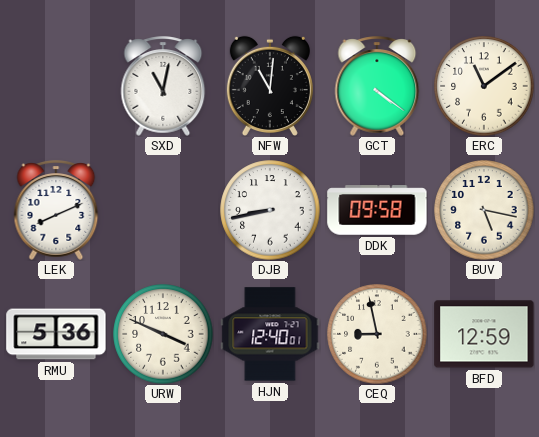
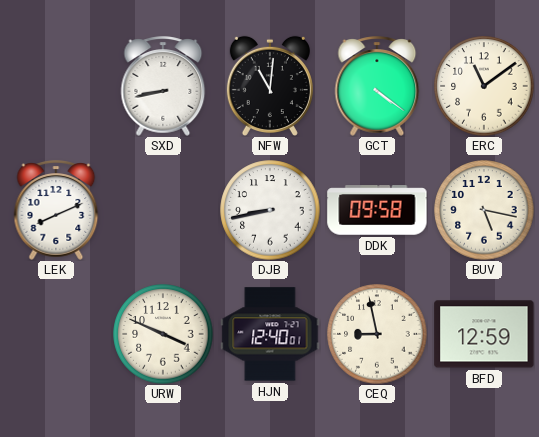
SXD: 11:02 -> 8:43 (163, 86)
RMU: 5:36 -> none (56, 334)
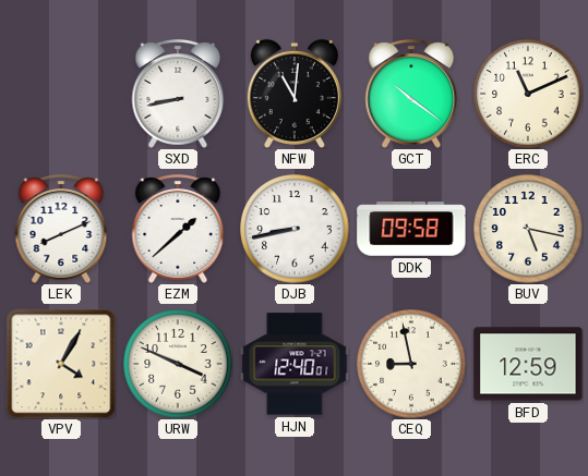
GCT: 4:21 -> 10:21 (411, 94)
ERC: 11:09 -> 11:11 (528, 94)
EZM: none -> 1:38 (178, 229)
VPV: none -> 4:05 (61, 364)
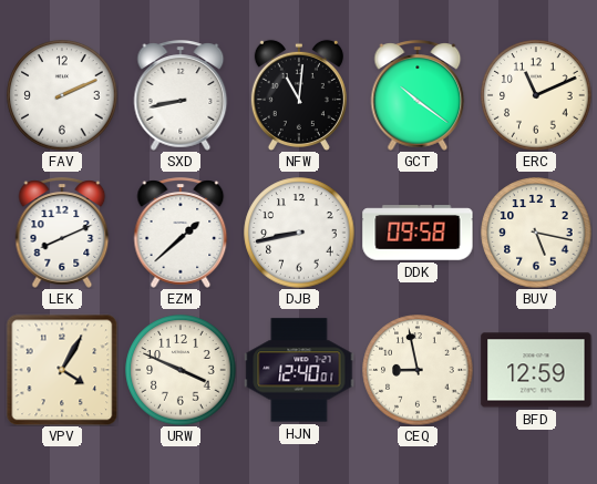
FAV: none -> 2:11 (62, 95)
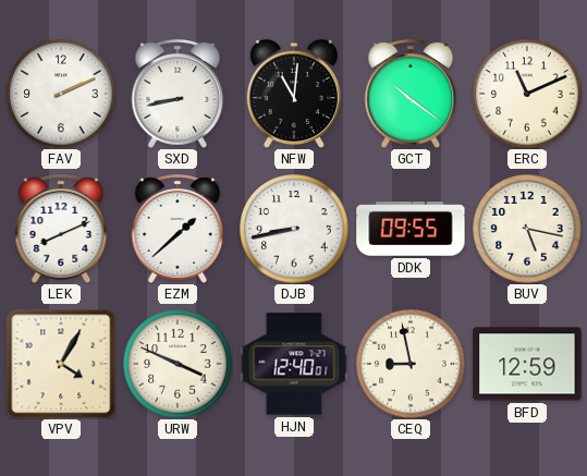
DDK: 09:58 -> 09:55 (411, 229)
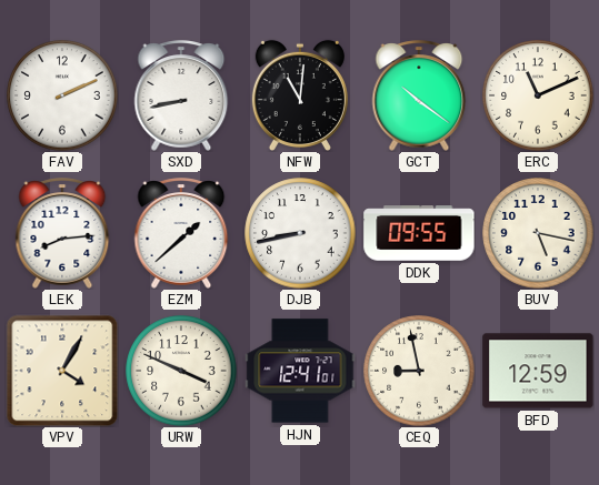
LEK: 8:11 -> 8:14 (62, 233)
HJN: 12:40 -> 12:41 (300, 371)
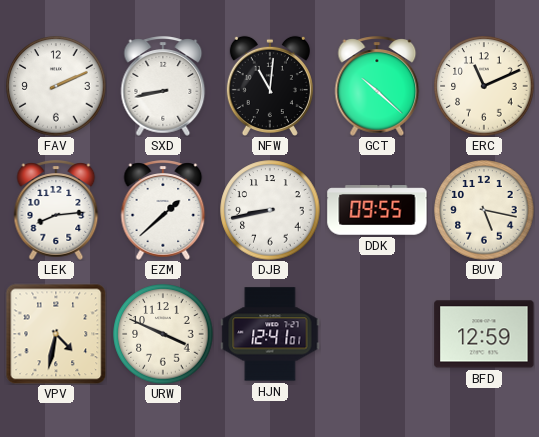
GCT: 10:21 -> 10:22 (377, 86)
VPV: 4:05 -> 4:32 (56, 334)
CEQ: 8:58 -> none (419, 371)
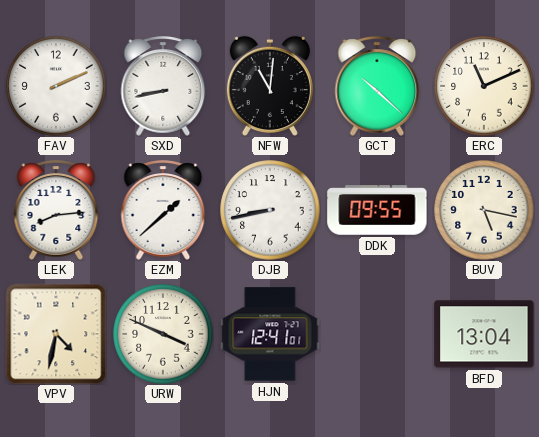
BFD: 12:59 -> 13:04 (484, 334)
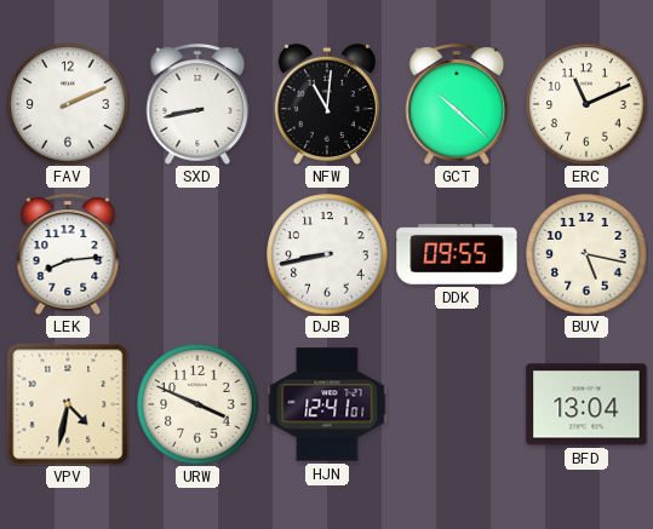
EZM: 1:38 -> none (163, 210)
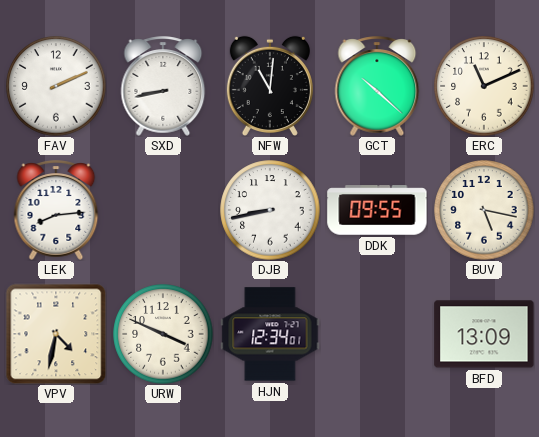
HJN: 12:41 -> 12:34 (270, 334)
BFD: 13:04 -> 13:09 (484, 334)
